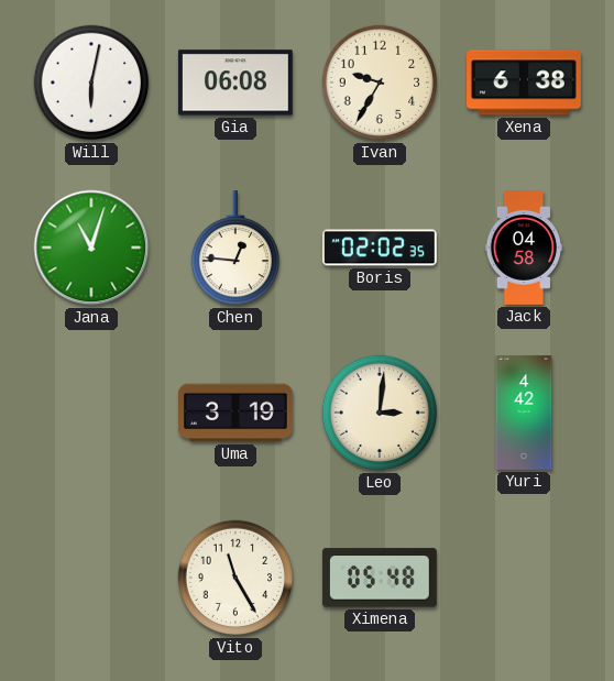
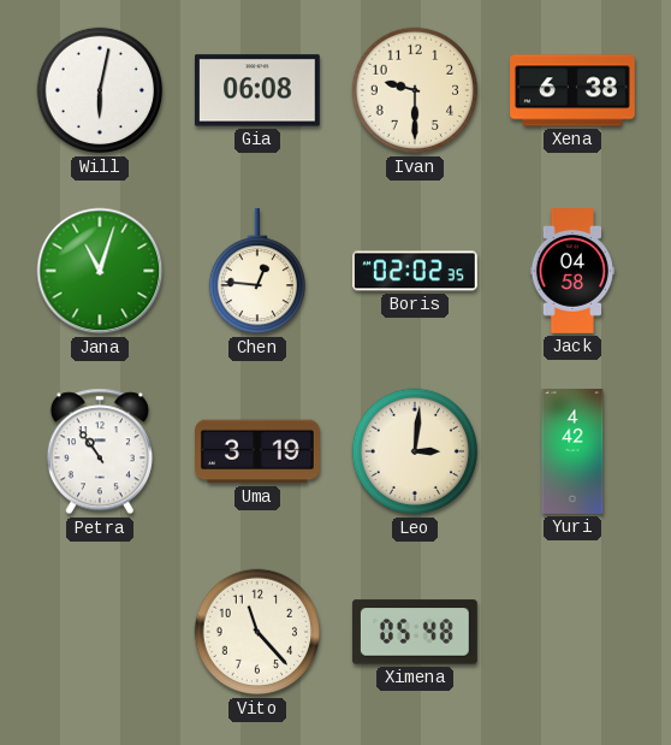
Ivan: 9:35 -> 9:30 (415, 90)
Petra: none -> 10:54 (100, 451)
Vito: 11:25 -> 11:23 (257, 632)
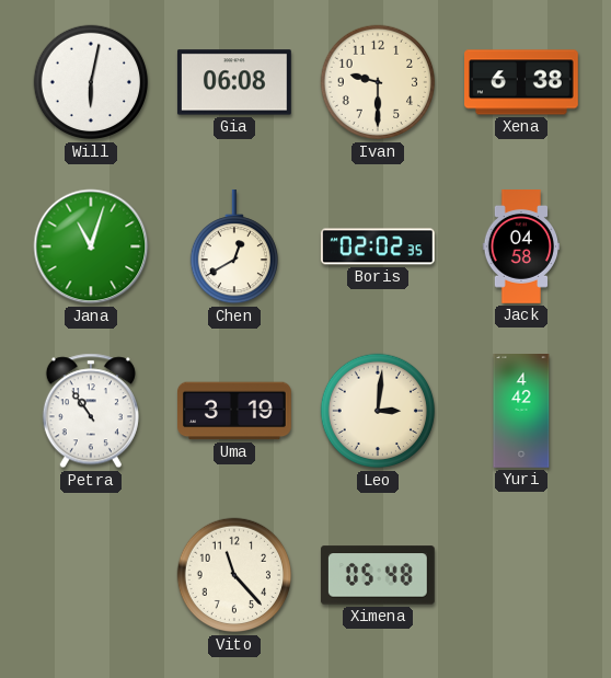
Chen: 12:46 -> 12:40 (233, 248)
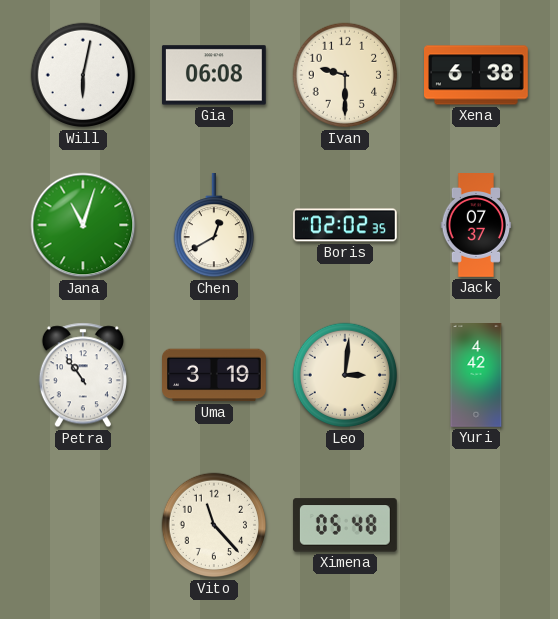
Jack: 04:58 -> 07:37 (476, 226)
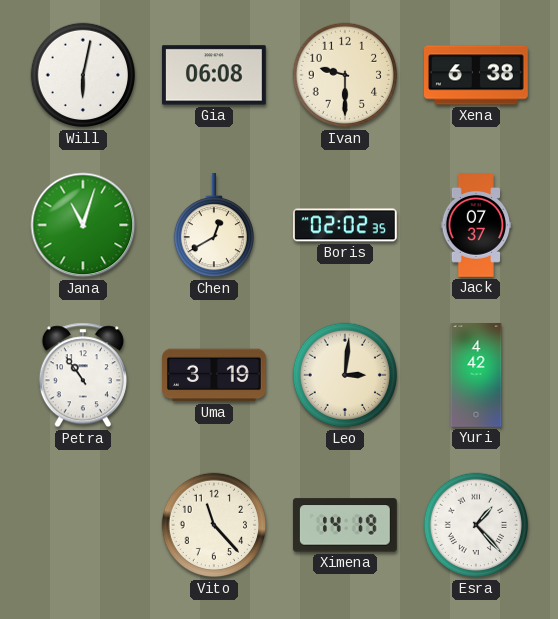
Ximena: 05:48 -> 14:19 (345, 525)
Esra: none -> 1:23 (476, 525)
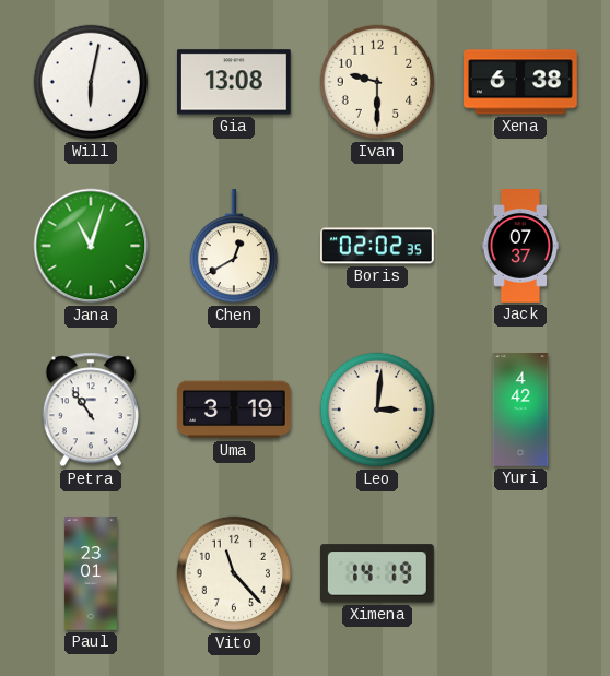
Gia: 06:08 -> 13:08 (234, 82)
Paul: none -> 23:01 (91, 573)
Esra: 1:23 -> none (476, 525)
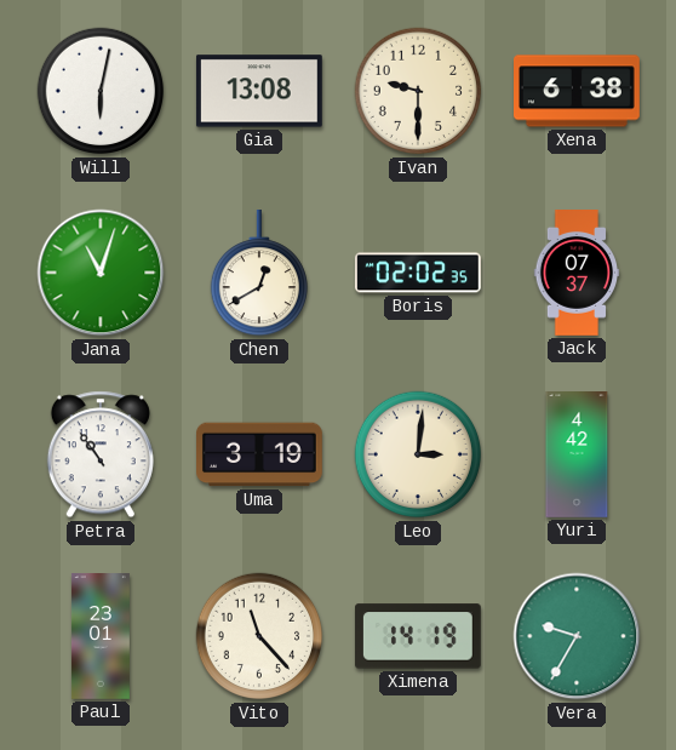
Vera: none -> 9:35 (577, 636)
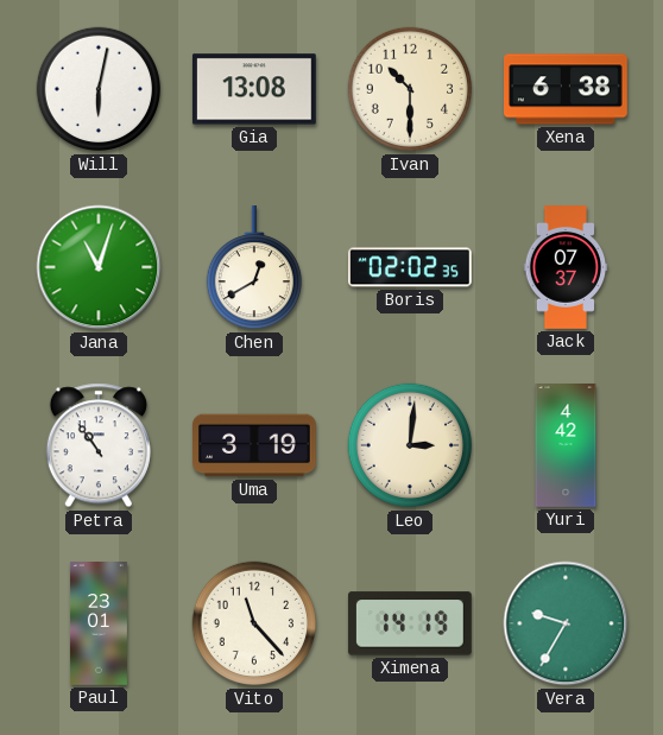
Ivan: 9:30 -> 10:30 (410, 89)
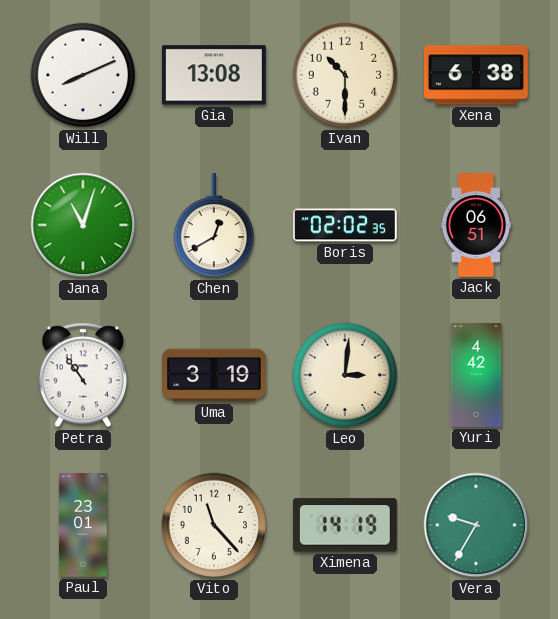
Will: 6:02 -> 8:11 (83, 75)
Jack: 07:37 -> 06:51 (476, 226)
